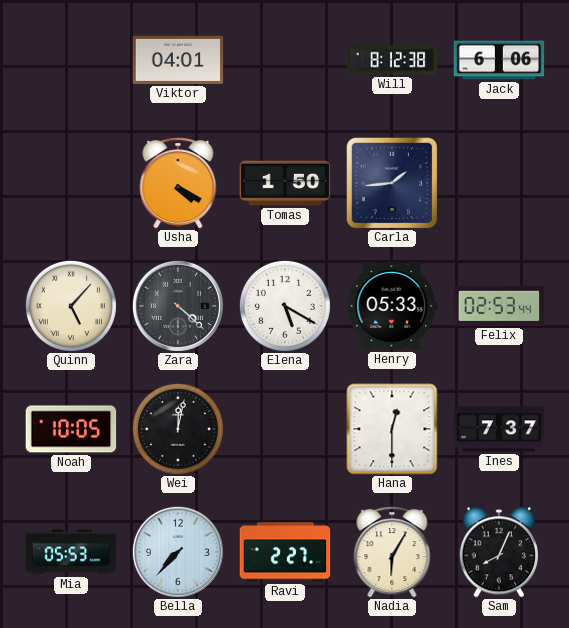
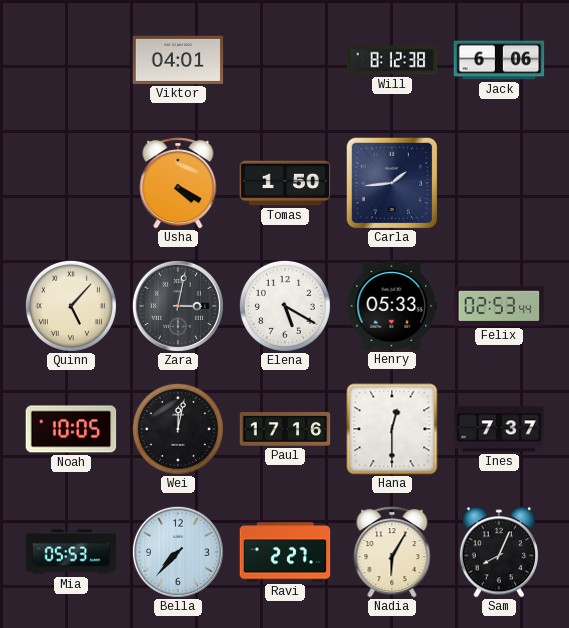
Zara: 4:22 -> 3:02 (178, 306)
Paul: none -> 17:16 (285, 430)
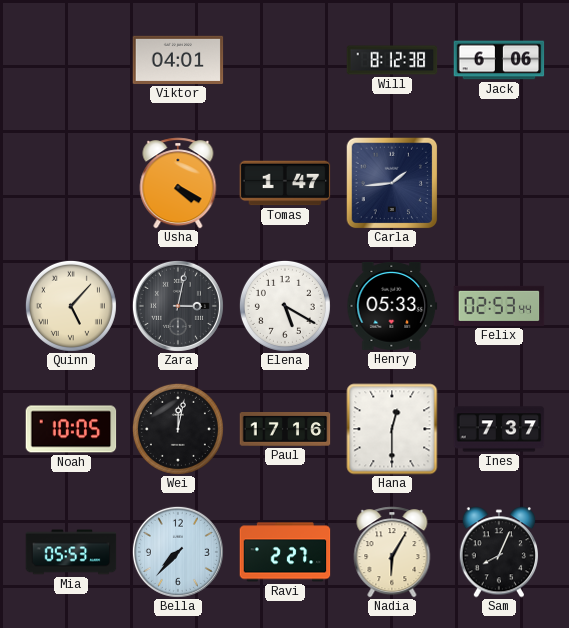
Tomas: 1:50 -> 1:47 (285, 183)
